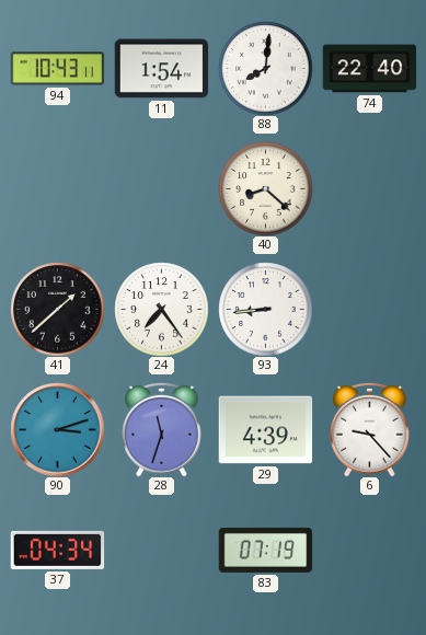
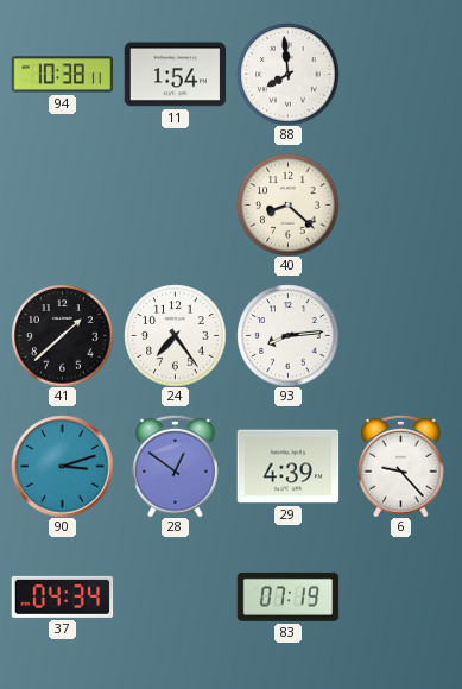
94: 10:43 -> 10:38 (62, 75)
88: 8:01 -> 7:59 (287, 74)
74: 22:40 -> none (369, 69)
93: 8:44 -> 8:14 (287, 335)
28: 11:33 -> 12:51 (176, 466)
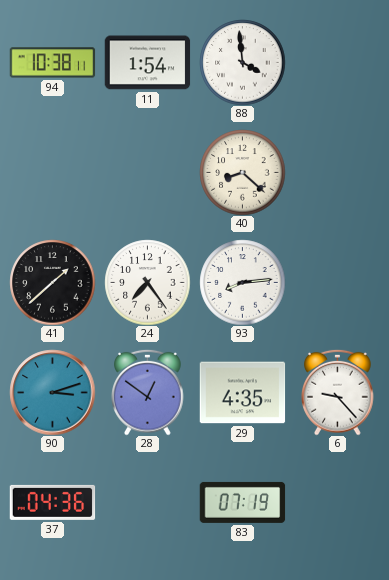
88: 7:59 -> 3:59 (242, 62)
29: 4:39 -> 4:35 (242, 393)
37: 04:34 -> 04:36 (52, 502)
